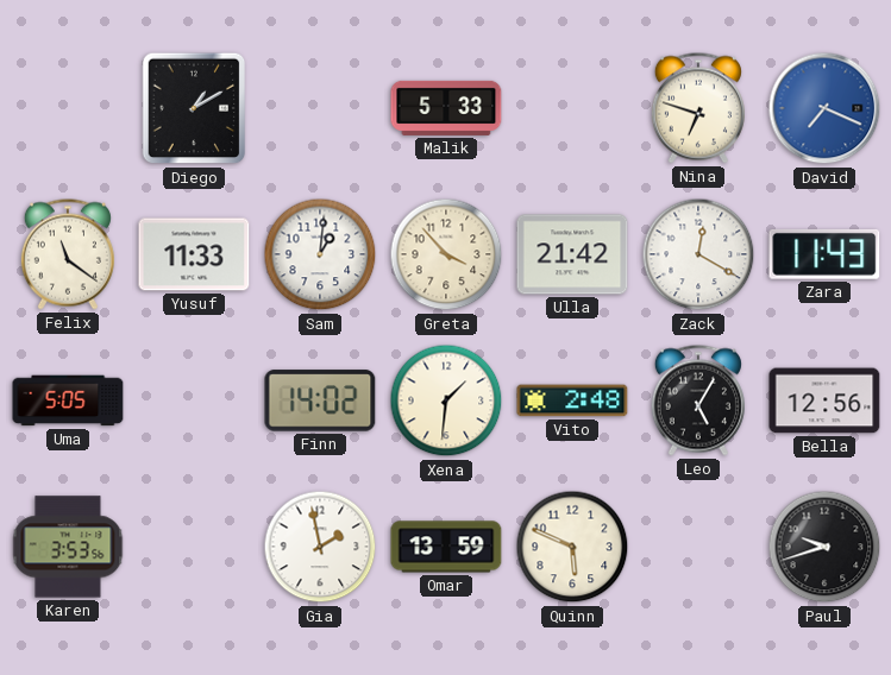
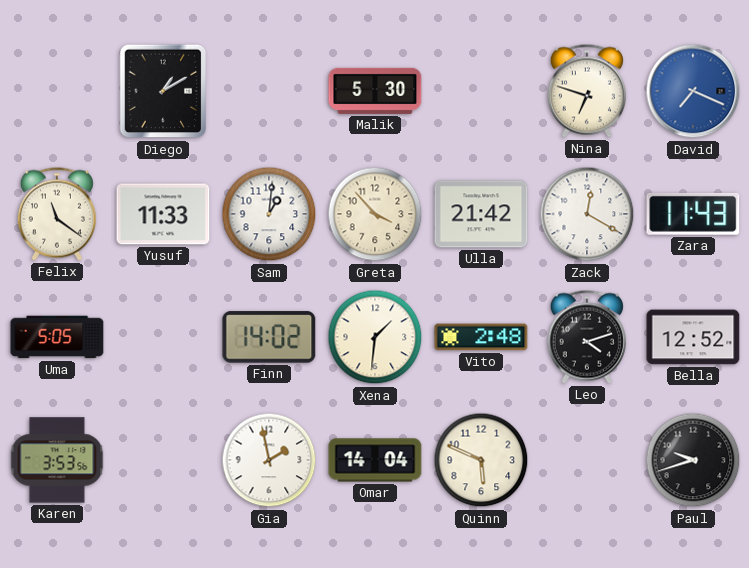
Malik: 5:33 -> 5:30 (375, 91)
Leo: 5:05 -> 4:12 (587, 337)
Bella: 12:56 -> 12:52 (693, 337)
Omar: 13:59 -> 14:04 (375, 460)
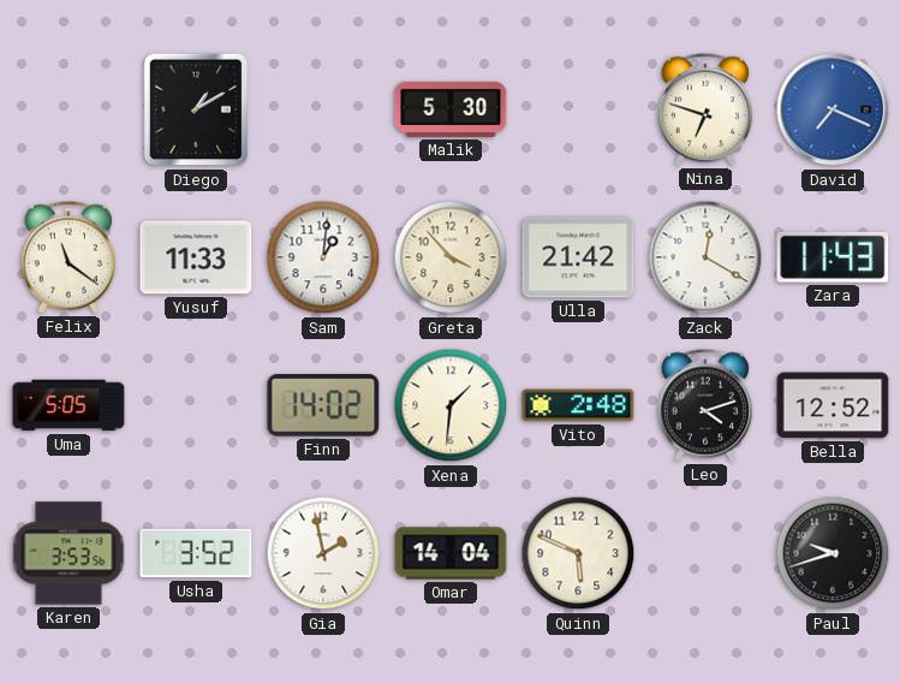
Usha: none -> 3:52 (196, 553)
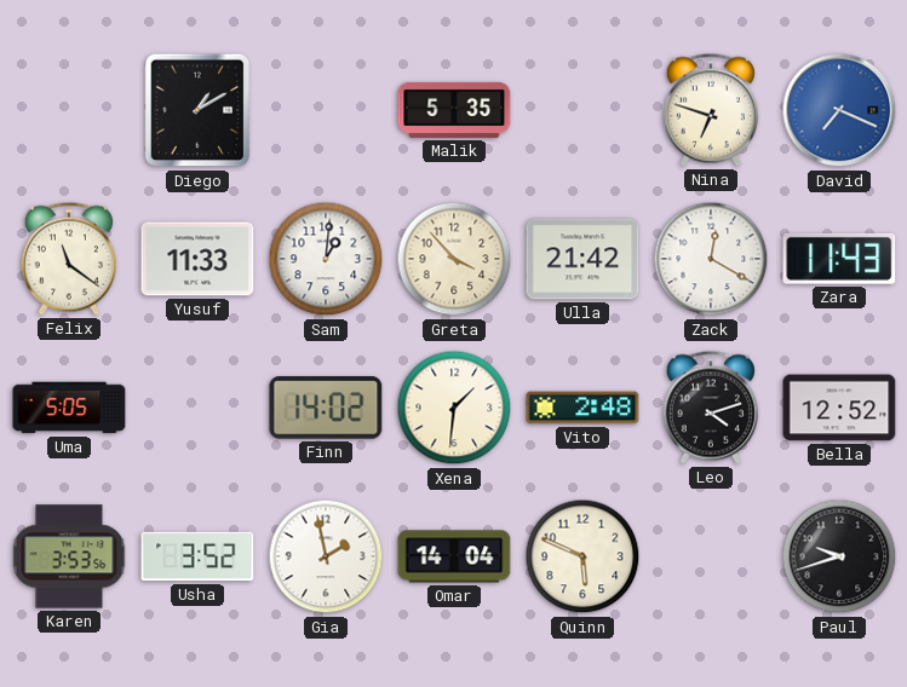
Malik: 5:30 -> 5:35 (454, 110)
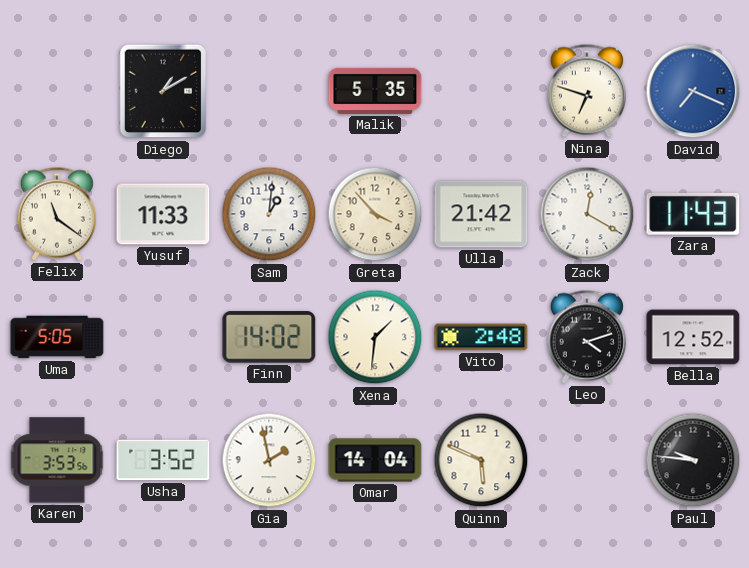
Paul: 9:42 -> 9:46 (693, 460)
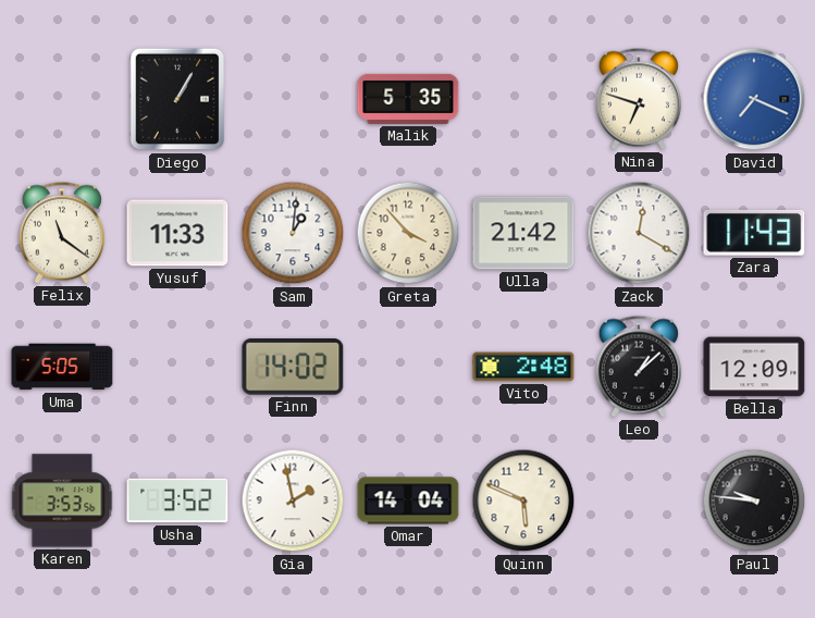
Diego: 1:10 -> 1:05 (177, 99)
Xena: 1:31 -> none (375, 337)
Leo: 4:12 -> 1:08 (639, 367)
Bella: 12:52 -> 12:09 (754, 367)
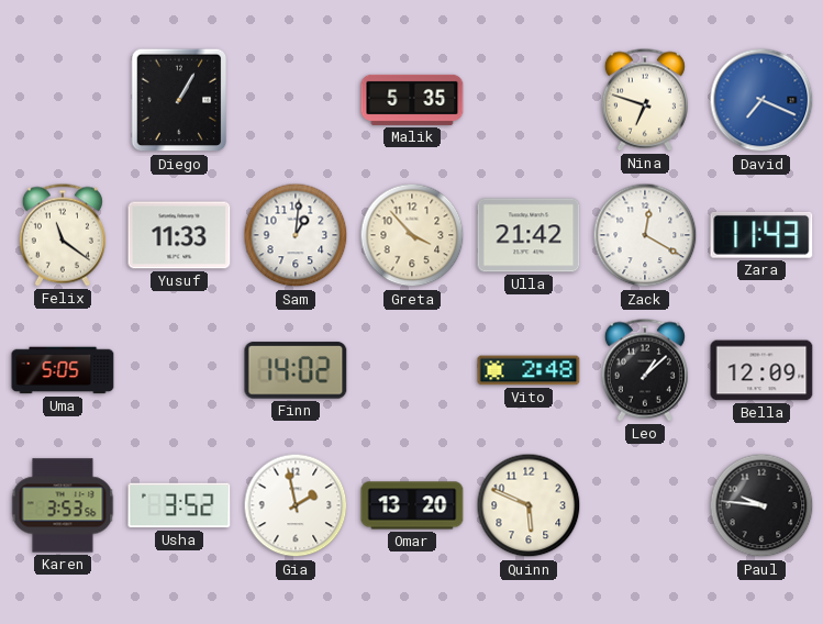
Omar: 14:04 -> 13:20 (412, 505)
